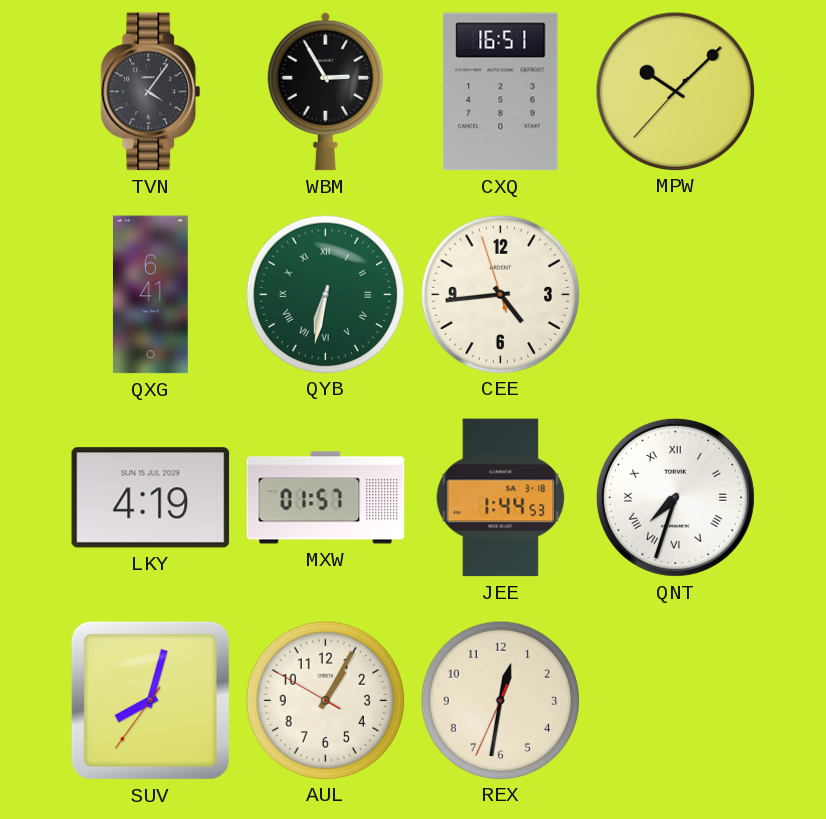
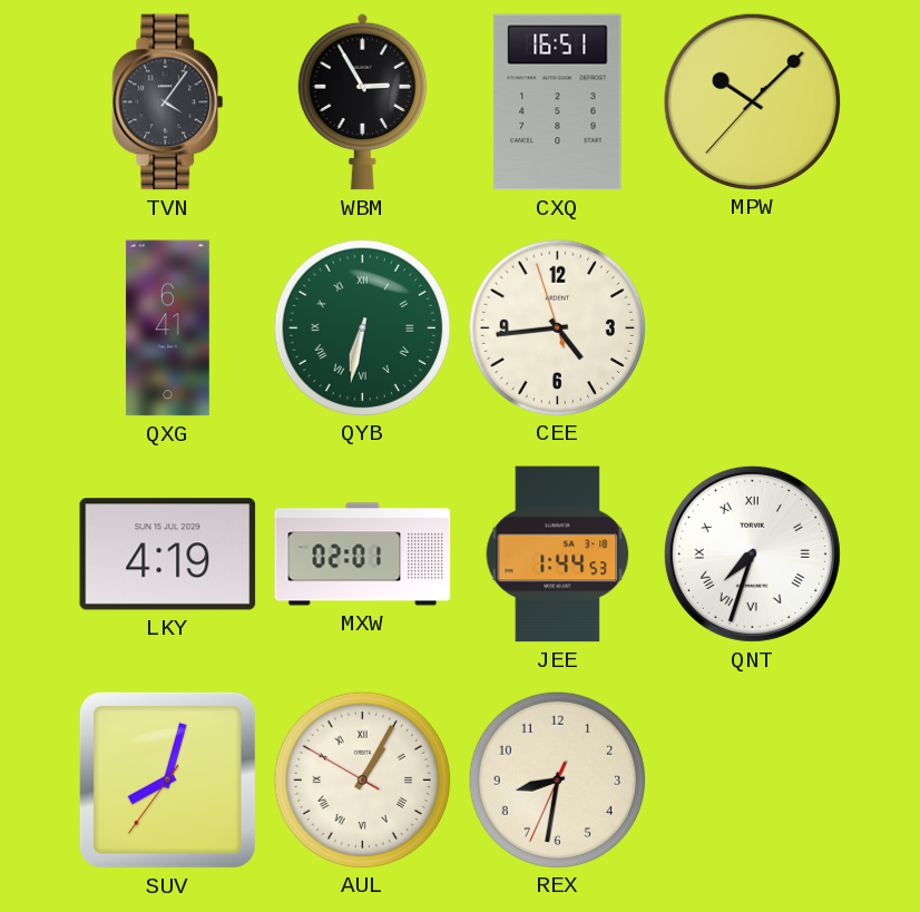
MXW: 01:57 -> 02:01 (363, 555)
AUL numerals: Arabic -> Roman (362, 779)
REX: 12:31 -> 8:31 (557, 779)
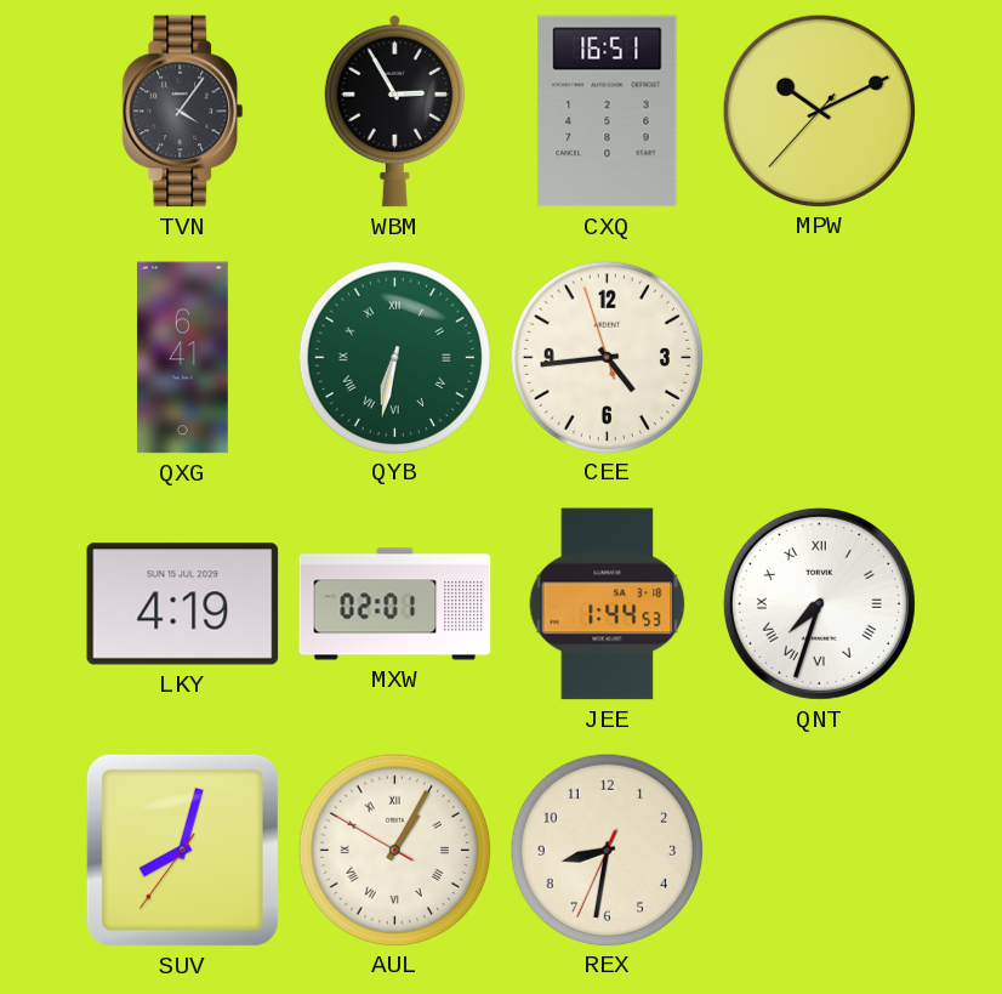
MPW: 10:07 -> 10:10 (819, 110)
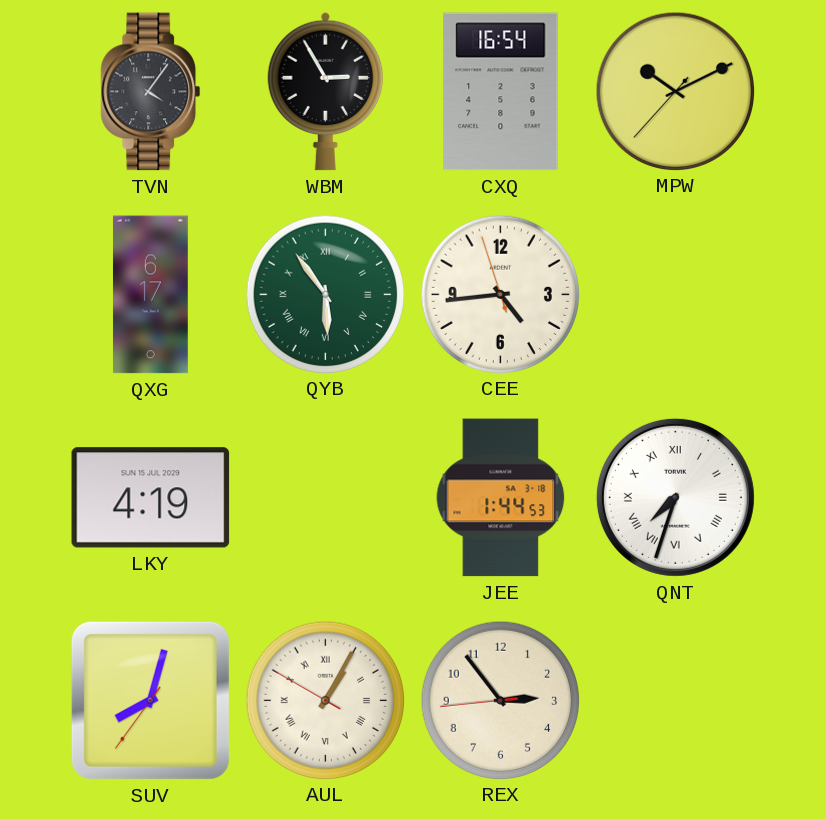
CXQ: 16:51 -> 16:54 (501, 92)
QXG: 6:41 -> 6:17 (150, 295)
QYB: 6:32 -> 5:54 (325, 294)
MXW: 02:01 -> none (395, 604)
REX: 8:31 -> 2:53 (500, 700)
